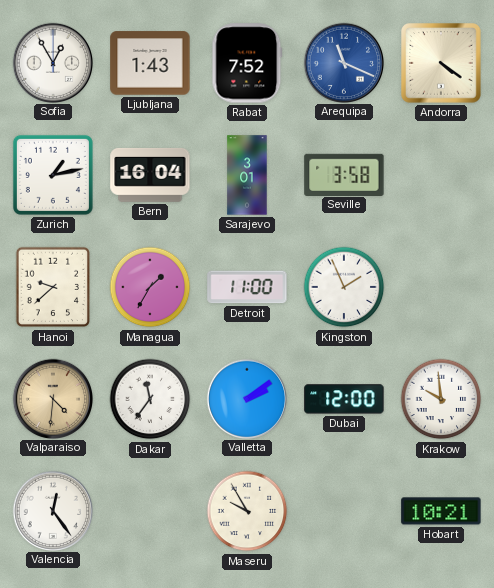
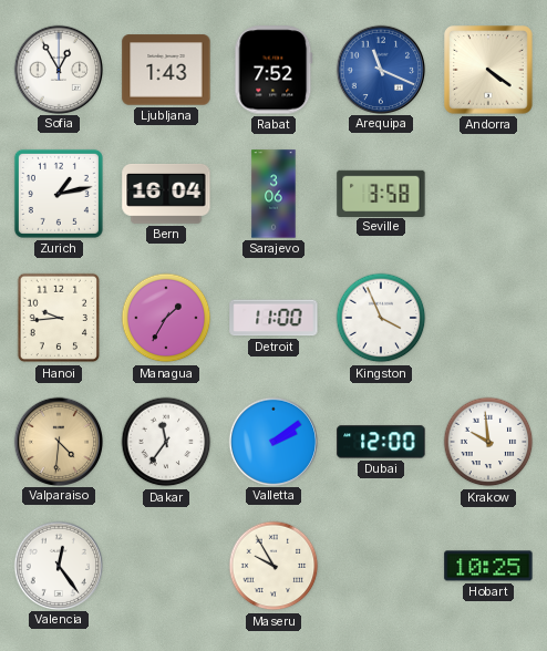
Sarajevo: 3:01 -> 3:06 (273, 194)
Hanoi: 9:38 -> 9:44 (58, 318)
Kingston: 1:56 -> 3:56 (381, 318)
Hobart: 10:21 -> 10:25 (488, 566)
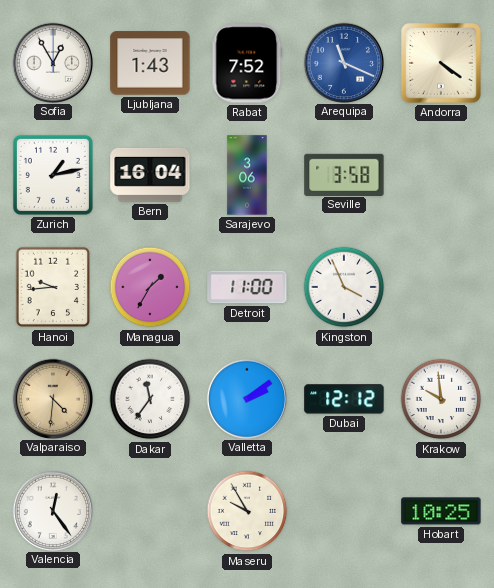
Dubai: 12:00 -> 12:12 (344, 399)
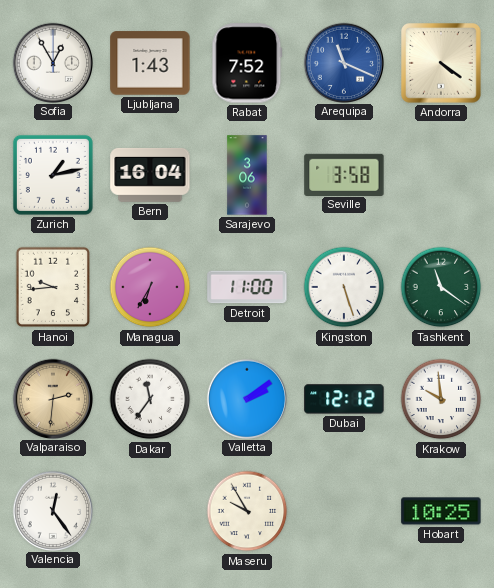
Managua: 1:35 -> 6:35 (150, 287)
Kingston: 3:56 -> 5:27 (344, 287)
Tashkent: none -> 11:21 (441, 287)
Valparaiso: 4:31 -> 2:31 (52, 398)
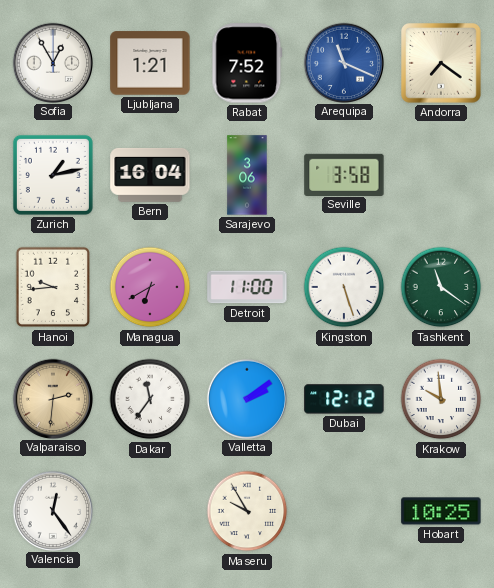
Ljubljana: 1:43 -> 1:21 (150, 63)
Andorra: 4:21 -> 7:21 (441, 63)
Managua: 6:35 -> 6:40 (150, 287)
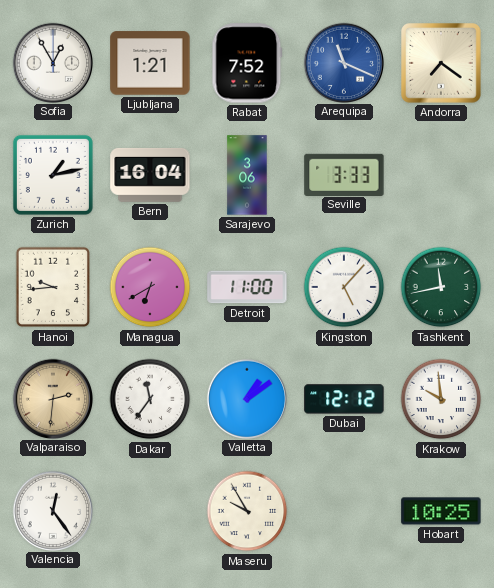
Seville: 3:58 -> 3:33 (344, 174)
Kingston: 5:27 -> 5:07 (344, 287)
Tashkent: 11:21 -> 11:43 (441, 287)
Valletta: 2:09 -> 1:09 (246, 398)
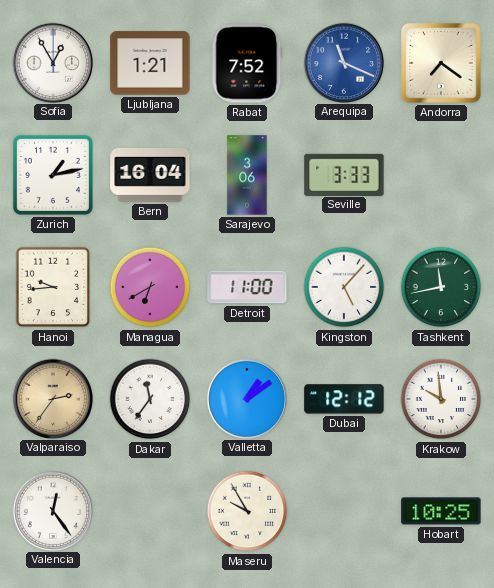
Valparaiso: 2:31 -> 2:36 (52, 398)
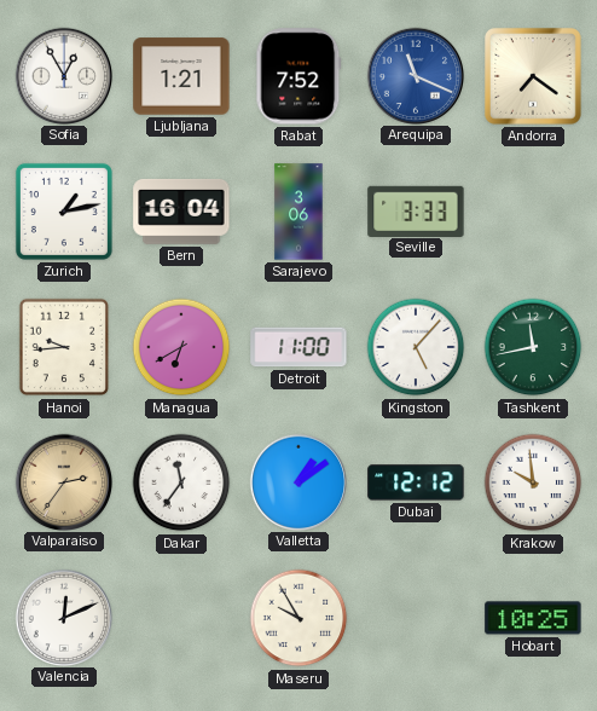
Valencia: 12:24 -> 12:11 (63, 617)
